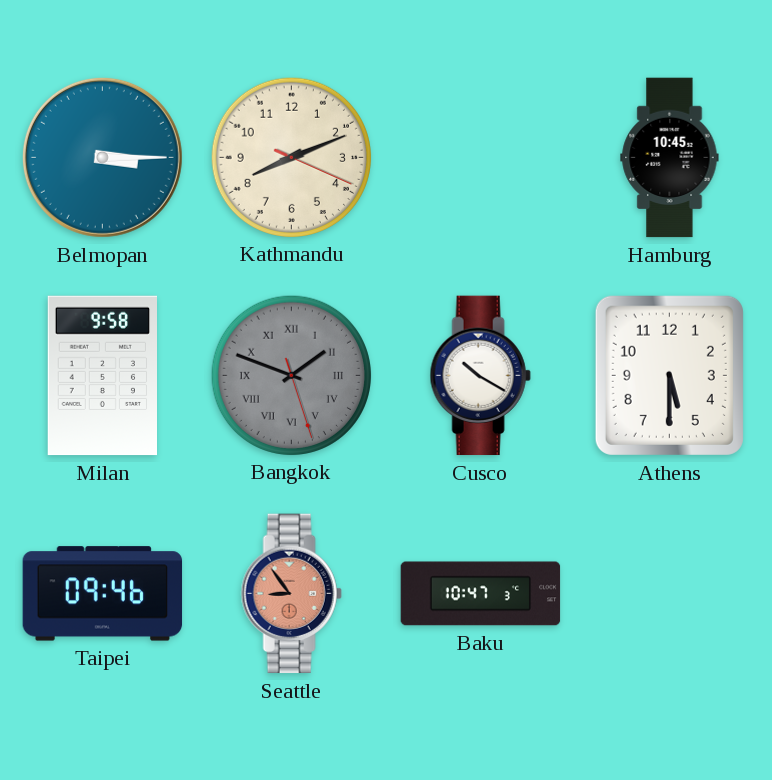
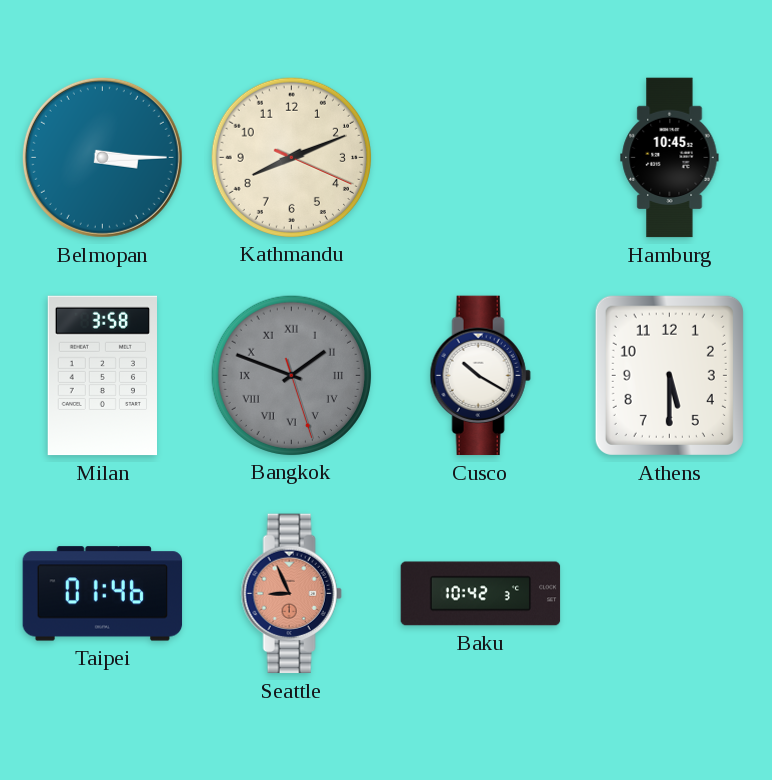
Milan: 9:58 -> 3:58 (102, 376)
Taipei: 09:46 -> 01:46 (103, 594)
Seattle: 8:54 -> 8:56 (291, 594)
Baku: 10:47 -> 10:42 (481, 594)
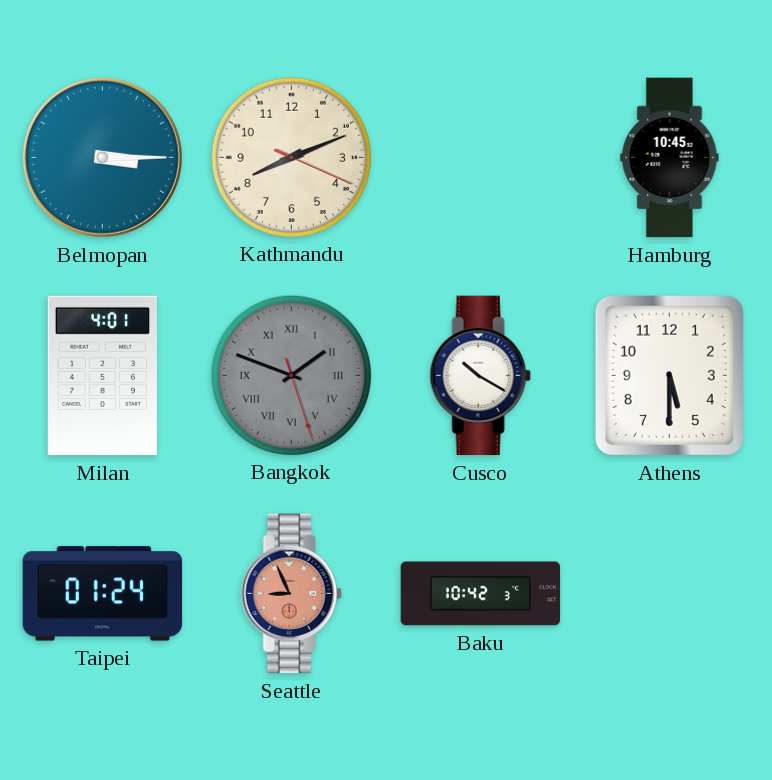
Milan: 3:58 -> 4:01 (102, 376)
Taipei: 01:46 -> 01:24 (103, 594)
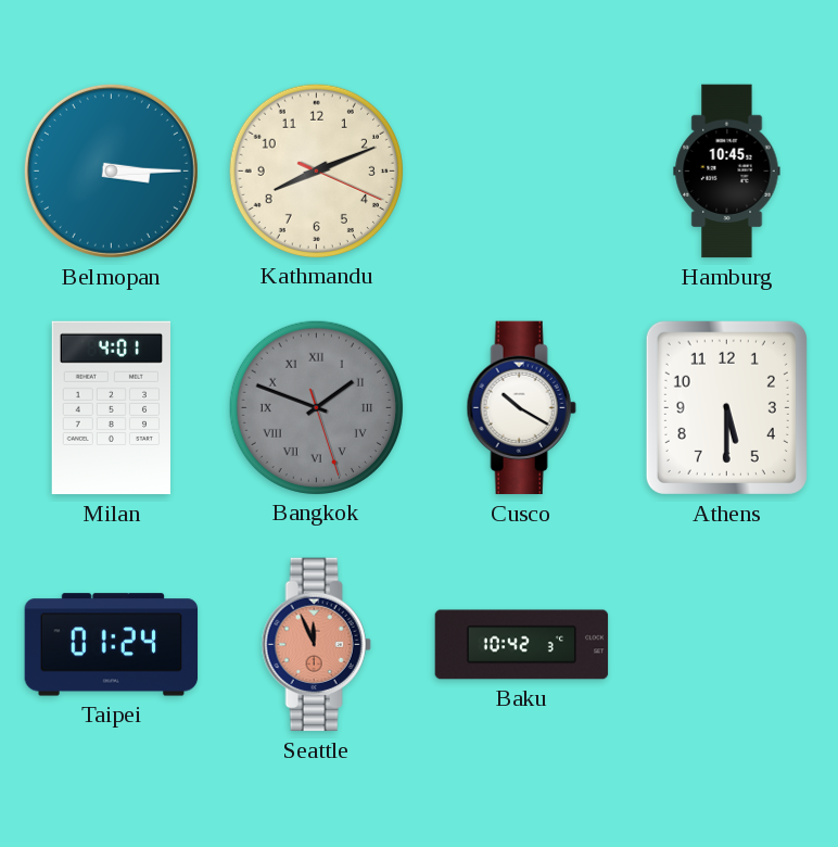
Seattle: 8:56 -> 11:56 (316, 645)
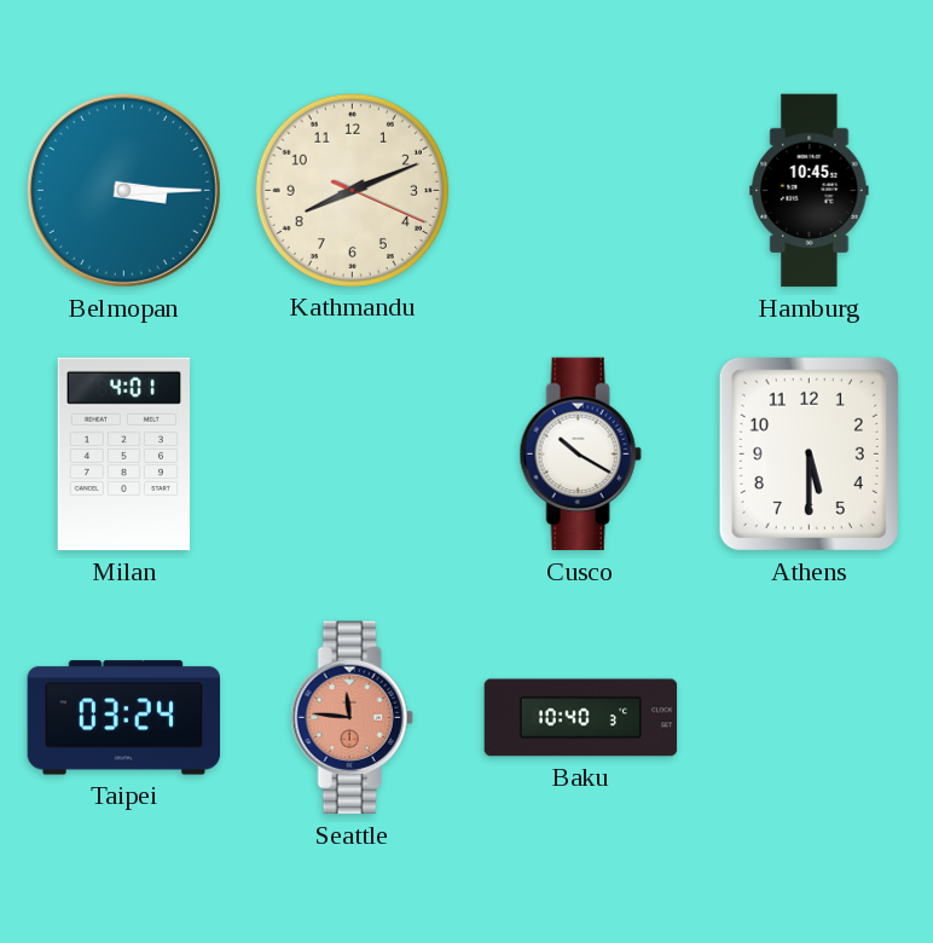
Bangkok: 1:48 -> none (316, 407)
Taipei: 01:24 -> 03:24 (124, 718)
Seattle: 11:56 -> 11:46 (352, 718)
Baku: 10:42 -> 10:40 (581, 718)
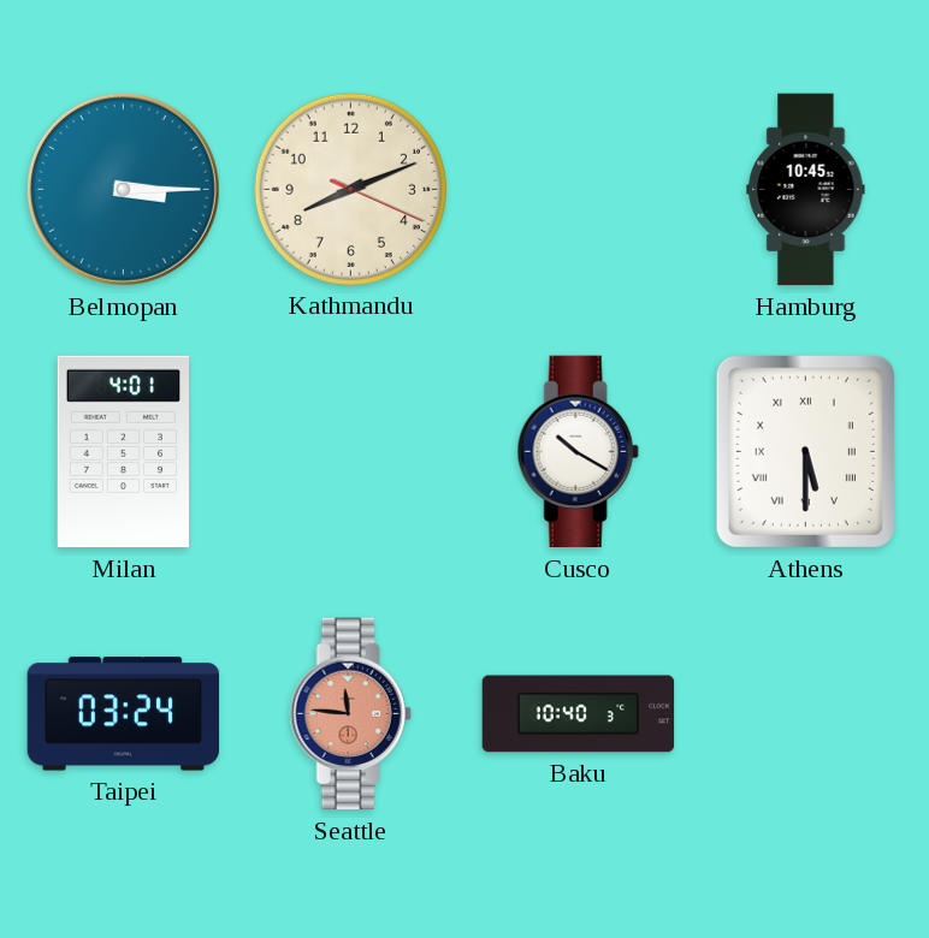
Athens numerals: Arabic -> Roman (805, 451)
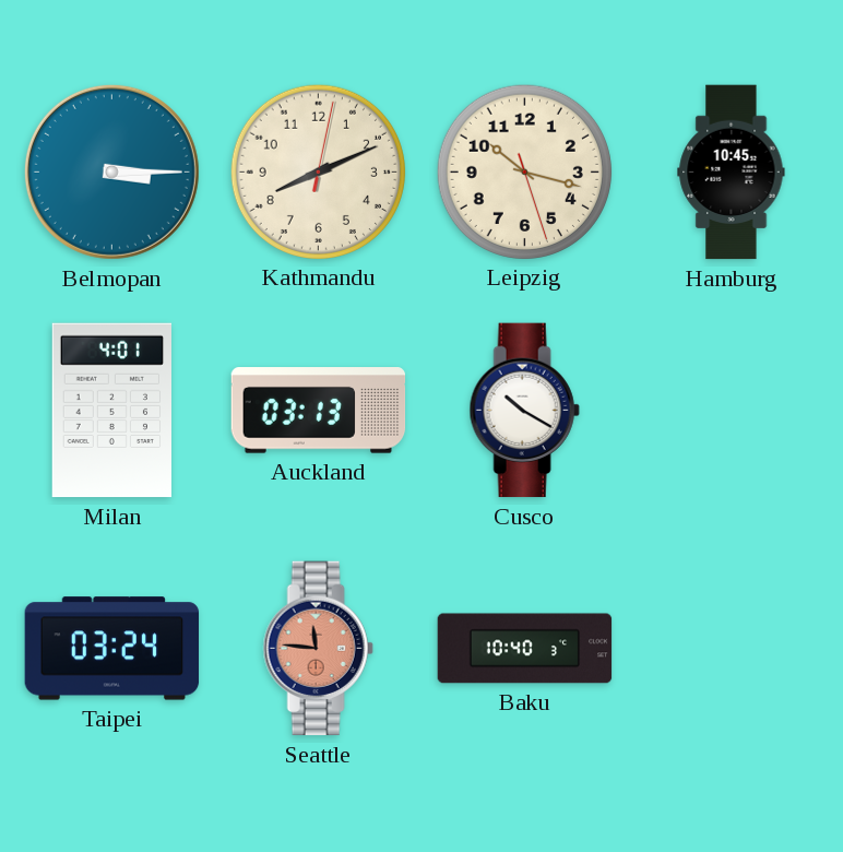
Kathmandu: 8:11:19 -> 8:11:02 (318, 171)
Leipzig: none -> 10:17 (524, 171)
Auckland: none -> 03:13 (319, 411)
Athens: 5:30 -> none (805, 451)
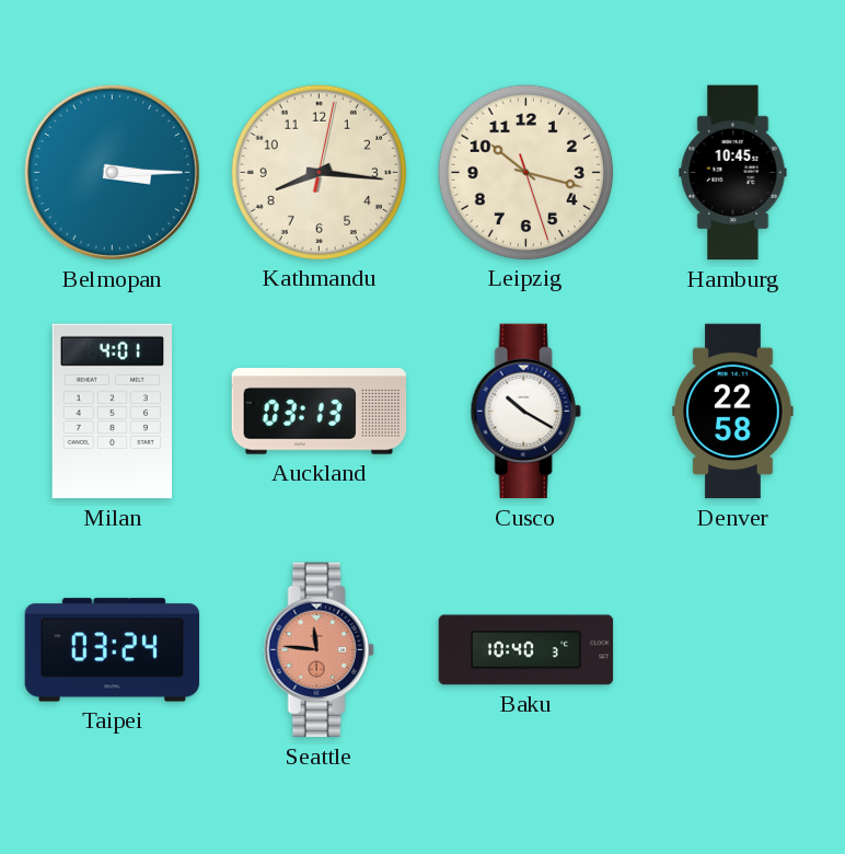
Kathmandu: 8:11 -> 8:16 (319, 172)
Denver: none -> 22:58 (733, 412)
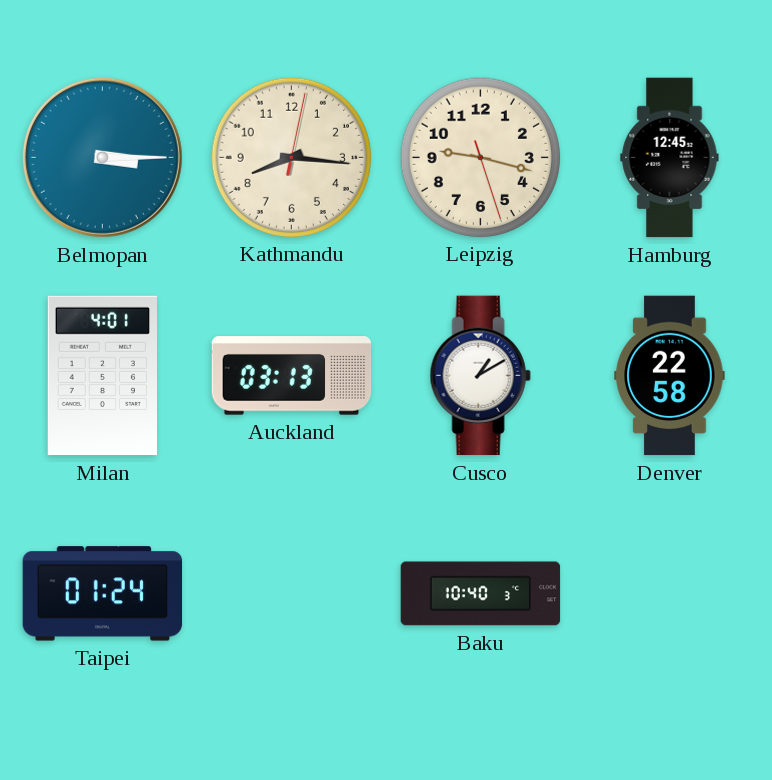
Leipzig: 10:17 -> 9:17 (480, 157)
Hamburg: 10:45 -> 12:45 (670, 158)
Cusco: 10:20 -> 1:10 (480, 376)
Taipei: 03:24 -> 01:24 (103, 594)
Seattle: 11:46 -> none (319, 650)
